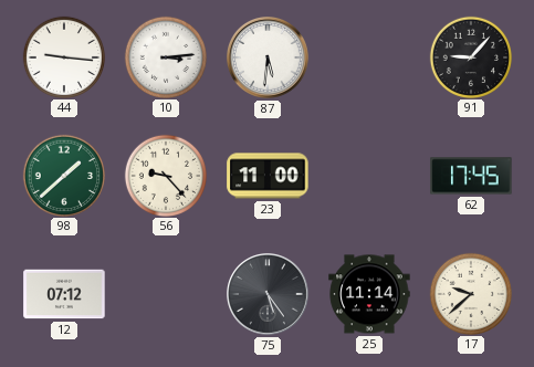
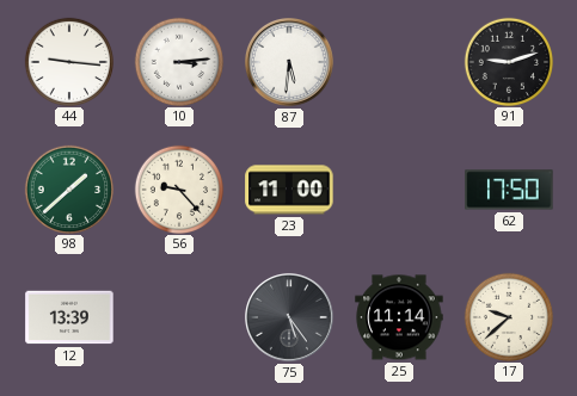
91: 9:07 -> 9:12 (508, 61)
62: 17:45 -> 17:50 (509, 190)
12: 07:12 -> 13:39 (69, 317)
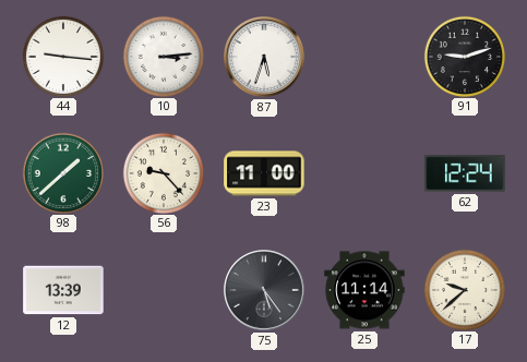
87: 5:31 -> 5:33 (265, 58)
62: 17:50 -> 12:24 (465, 173)
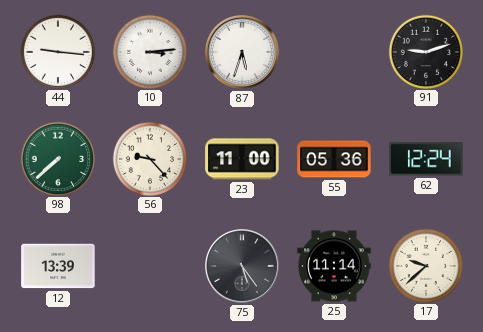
98: 1:38 -> 7:38 (57, 158)
55: none -> 05:36 (334, 159)
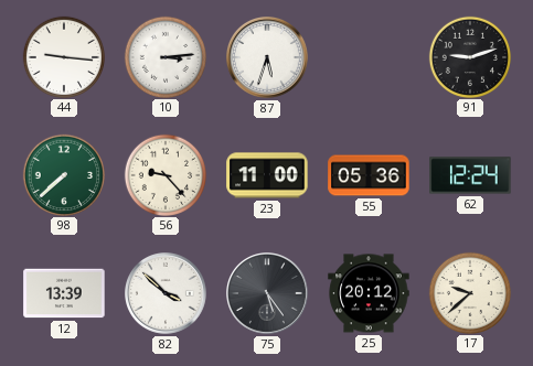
82: none -> 3:52 (167, 294)
25: 11:14 -> 20:12 (369, 293)
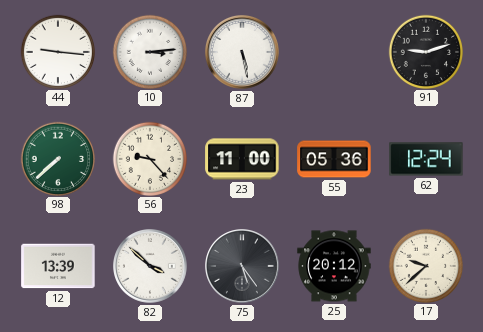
87: 5:33 -> 5:28 (243, 53)
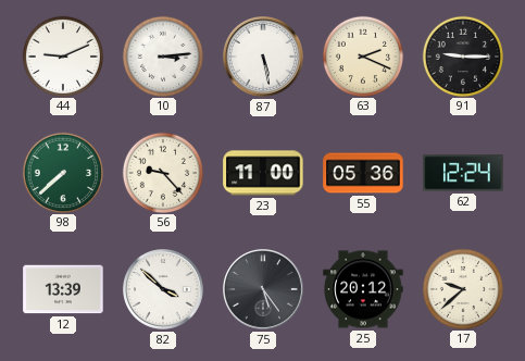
44: 9:16 -> 9:11 (62, 55)
63: none -> 2:19 (362, 55)
91: 9:12 -> 9:15 (462, 55)
